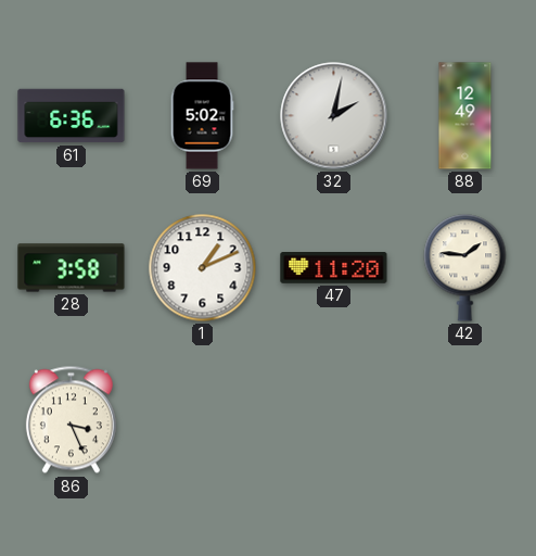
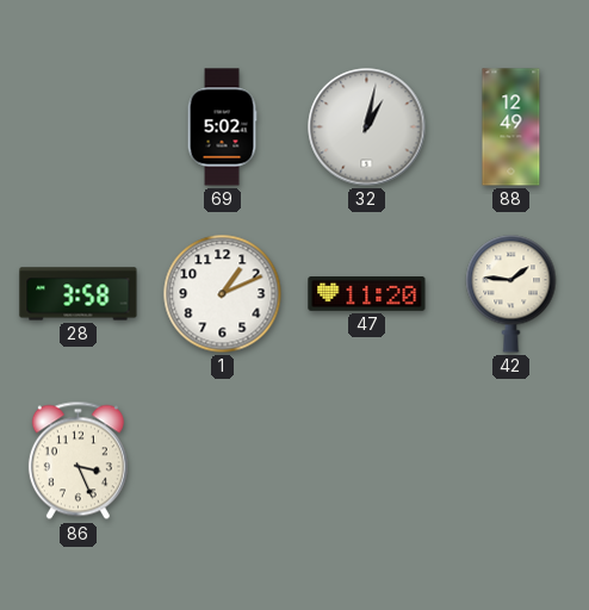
61: 6:36 -> none (72, 116)
32: 2:02 -> 1:02 (367, 127)
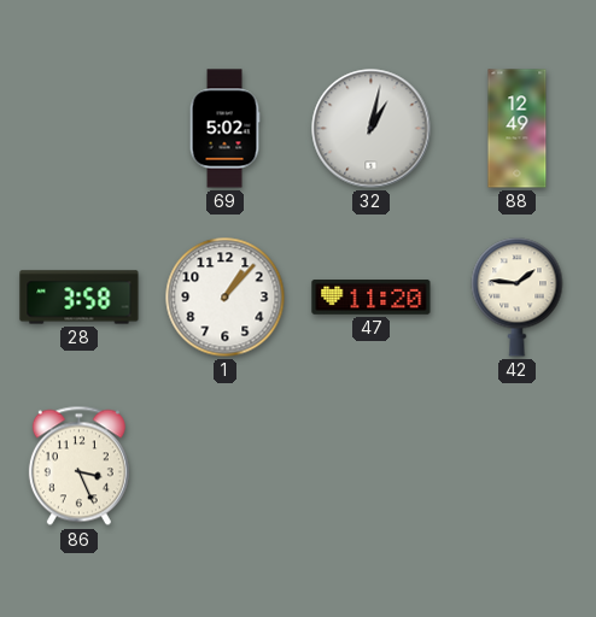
1: 1:11 -> 1:07 (226, 298)
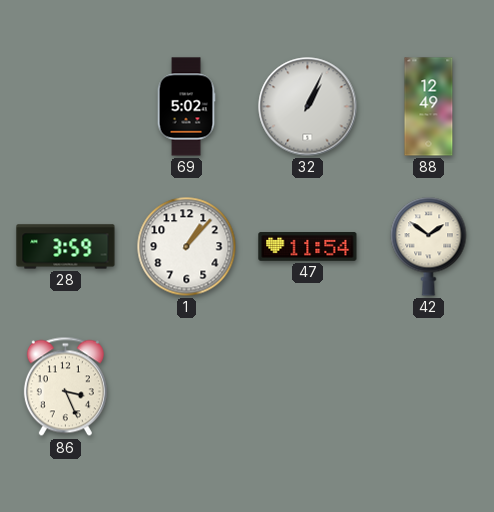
32: 1:02 -> 1:04 (308, 107)
28: 3:58 -> 3:59 (66, 247)
47: 11:20 -> 11:54 (308, 247)
42: 1:46 -> 1:51 (429, 247)
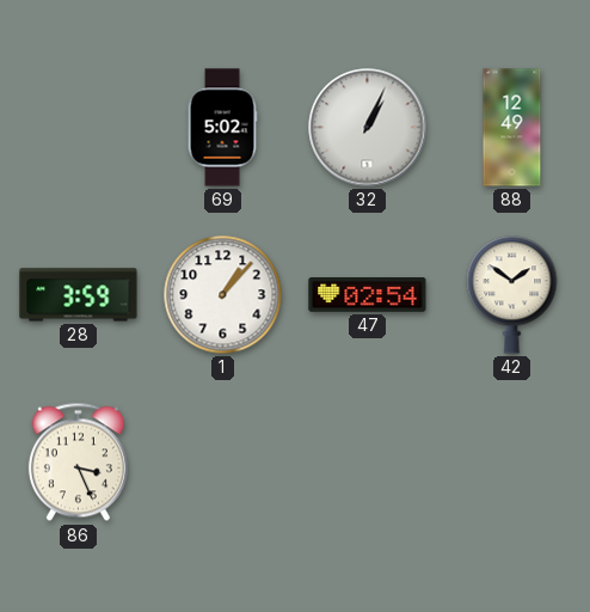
47: 11:54 -> 02:54 (368, 295)
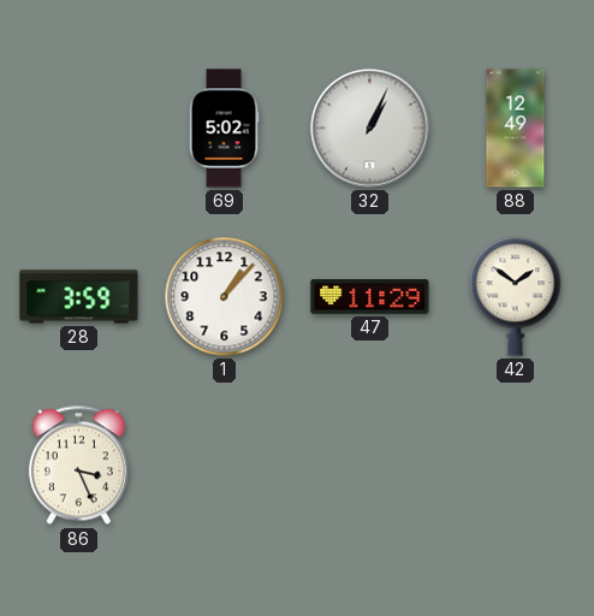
47: 02:54 -> 11:29 (370, 297)
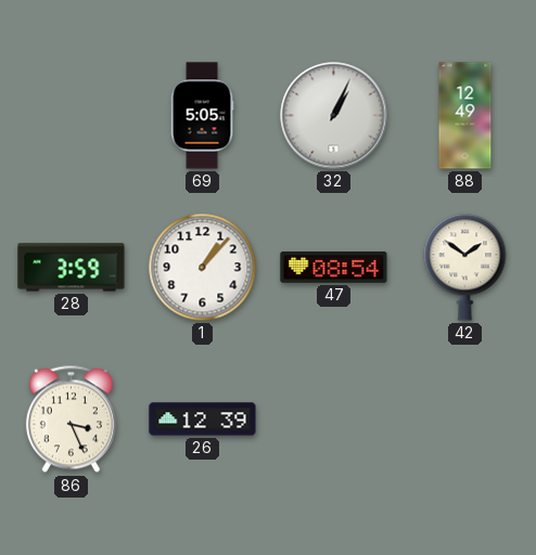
69: 5:02 -> 5:05 (202, 116)
47: 11:29 -> 08:54 (334, 268)
26: none -> 12:39 (203, 420)
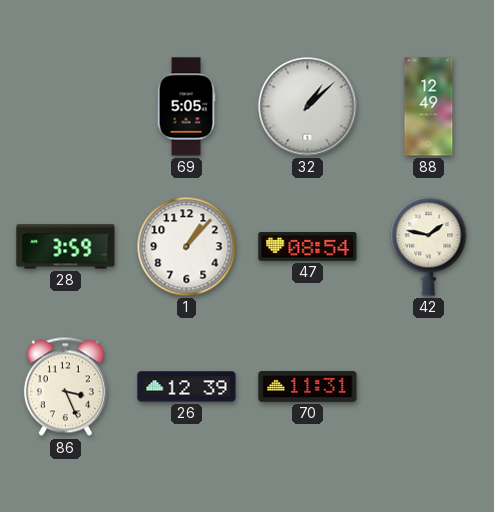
32: 1:04 -> 1:08 (308, 107)
42: 1:51 -> 1:47 (429, 247)
70: none -> 11:31 (308, 387)
